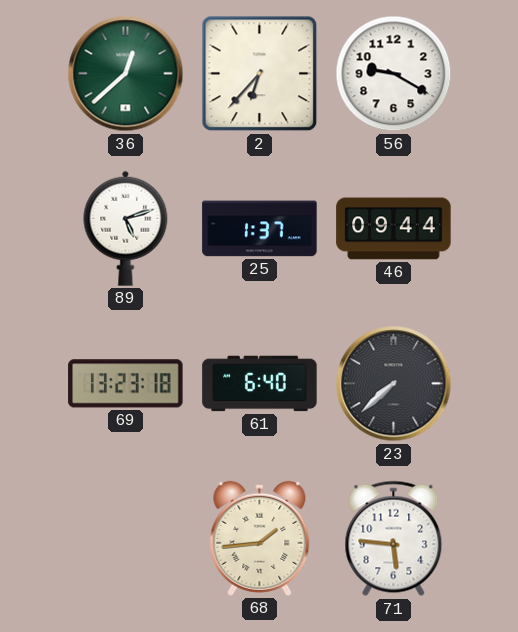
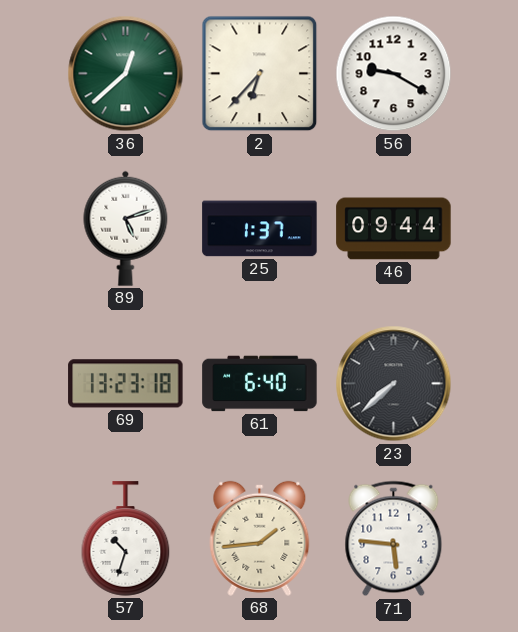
57: none -> 10:33 (126, 539)
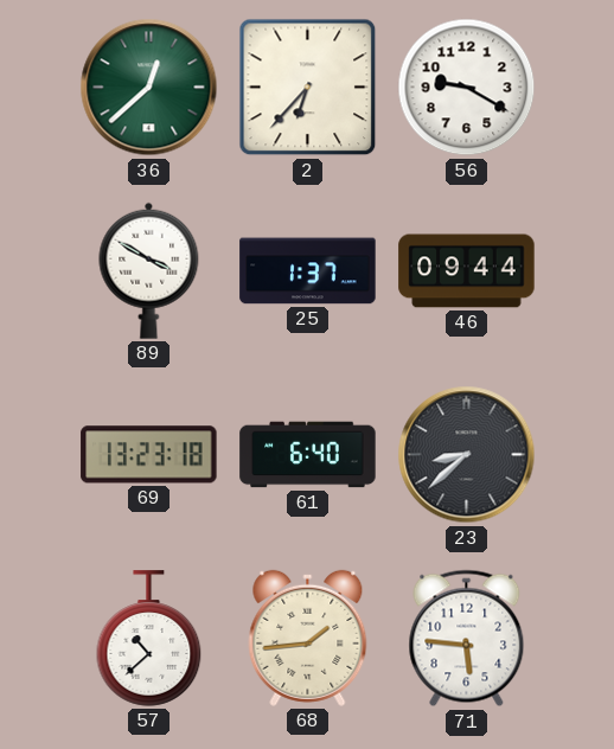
89: 5:12 -> 3:50 (149, 270)
23: 7:38 -> 8:38 (467, 455)
57: 10:33 -> 10:38 (149, 639)
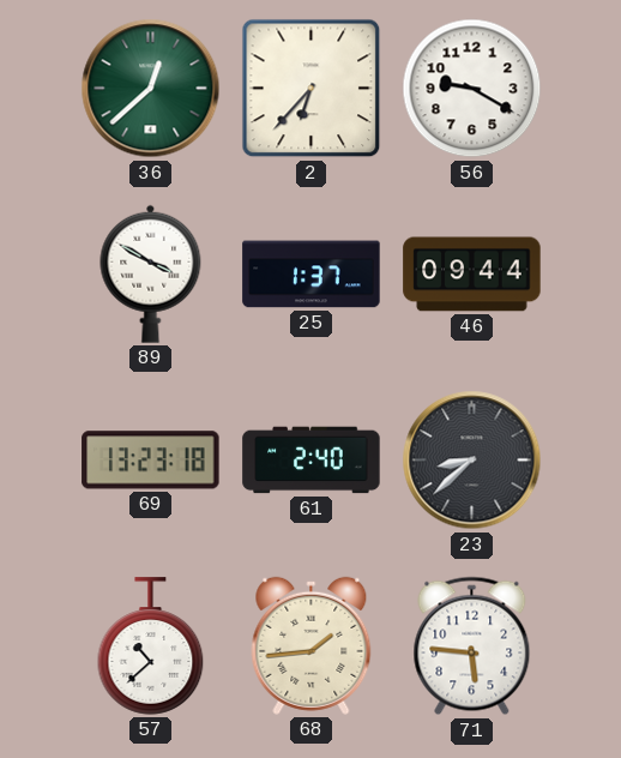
61: 6:40 -> 2:40 (312, 461)
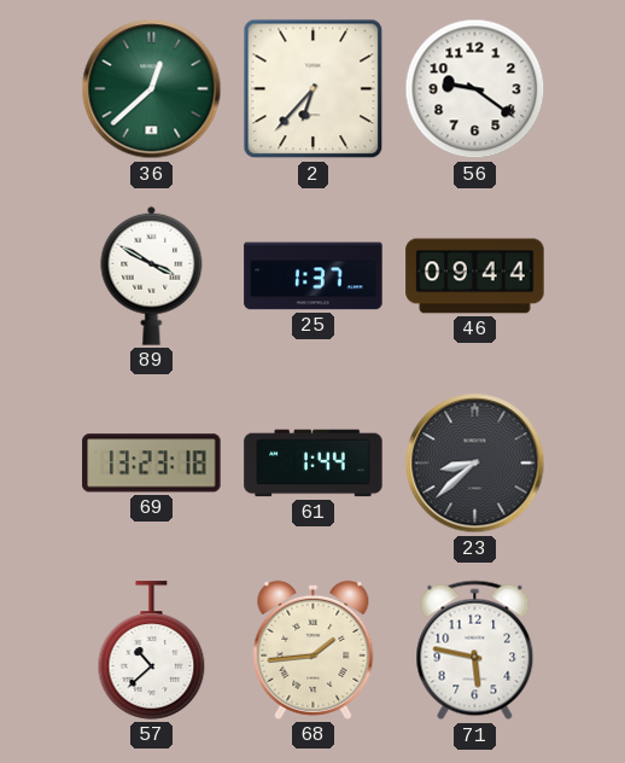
56: 9:20 -> 9:21 (475, 89)
61: 2:40 -> 1:44 (314, 464)
71: 5:46 -> 5:47 (475, 651)
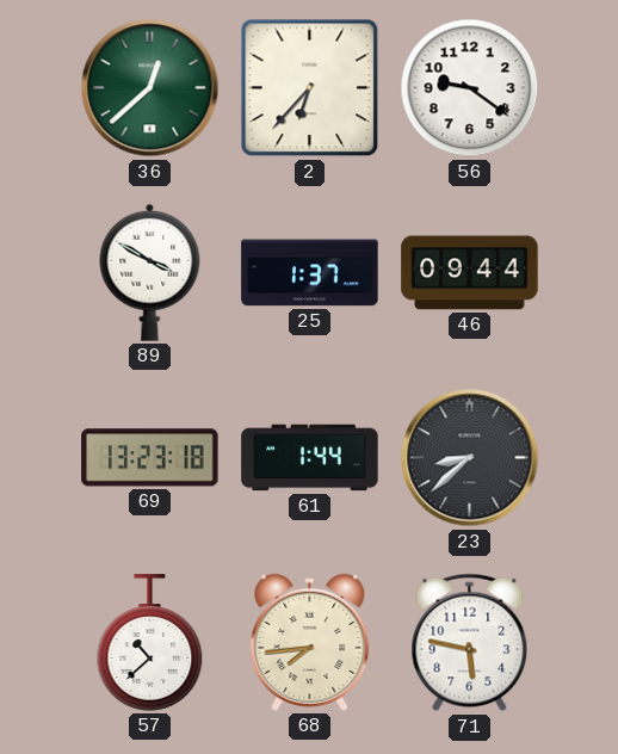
68: 1:44 -> 7:44 (310, 642)
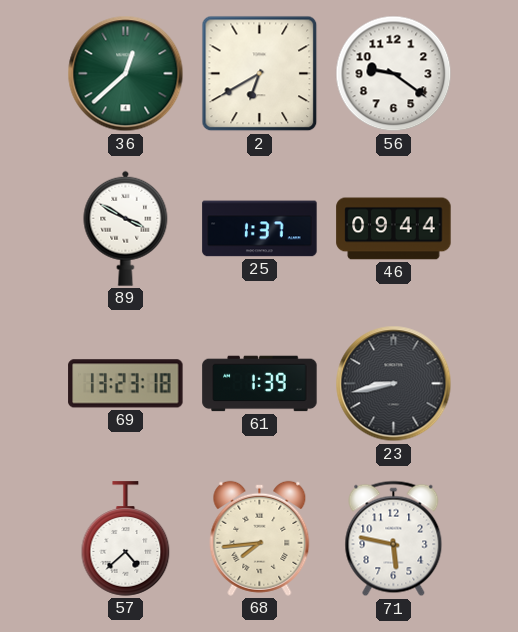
2: 6:37 -> 6:40 (260, 74)
61: 1:44 -> 1:39 (260, 384)
23: 8:38 -> 8:43 (394, 384)
57: 10:38 -> 4:38 (126, 539)
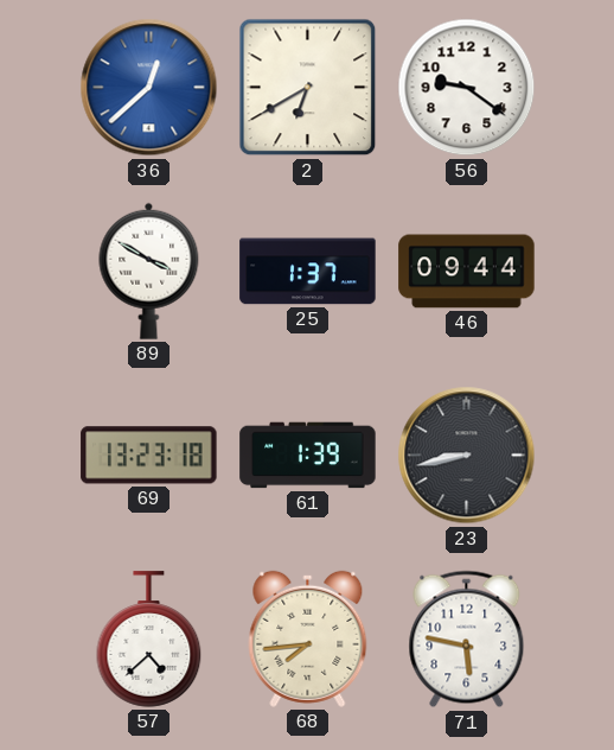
36 dial: green -> blue (149, 88)
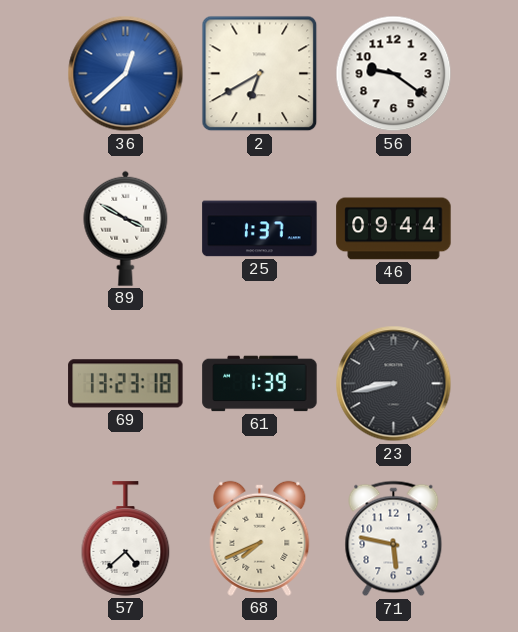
68: 7:44 -> 7:41 (260, 538)
